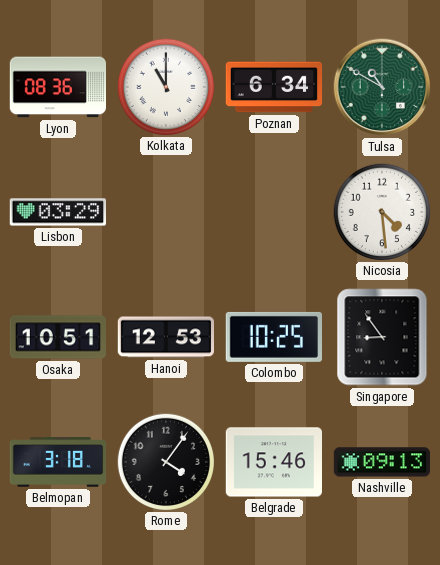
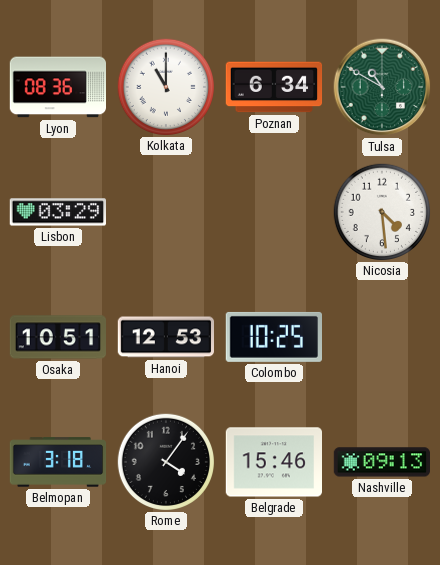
Singapore: 8:54 -> none (382, 337)
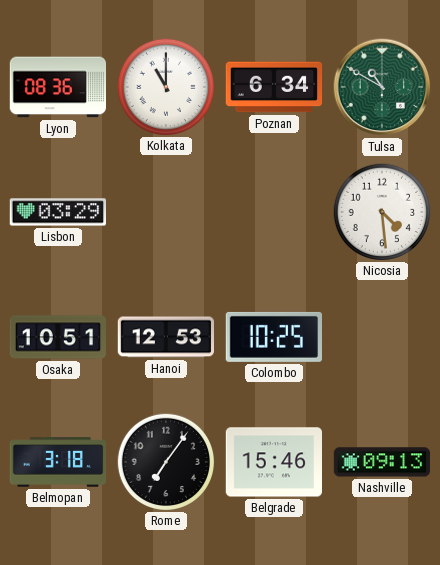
Rome: 4:06 -> 7:06 (165, 461)
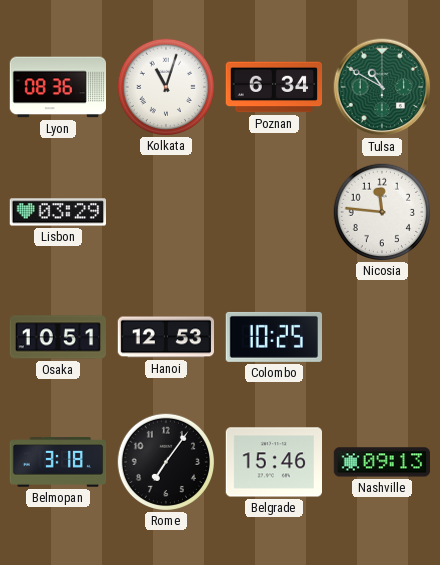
Kolkata: 11:00 -> 11:03 (165, 86)
Nicosia: 4:29 -> 11:46 (381, 211)
